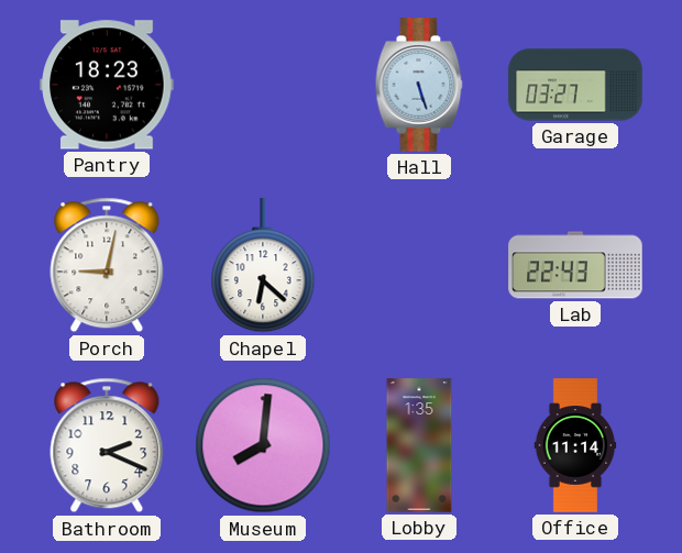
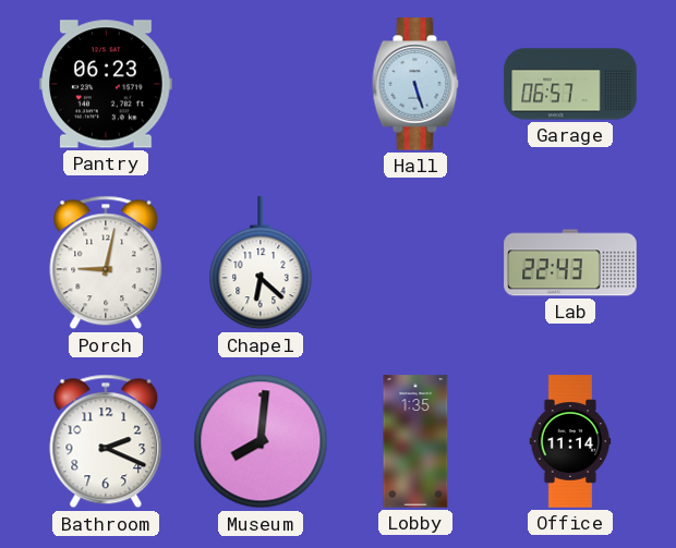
Pantry: 18:23 -> 06:23 (106, 84)
Garage: 03:27 -> 06:57 (570, 84)
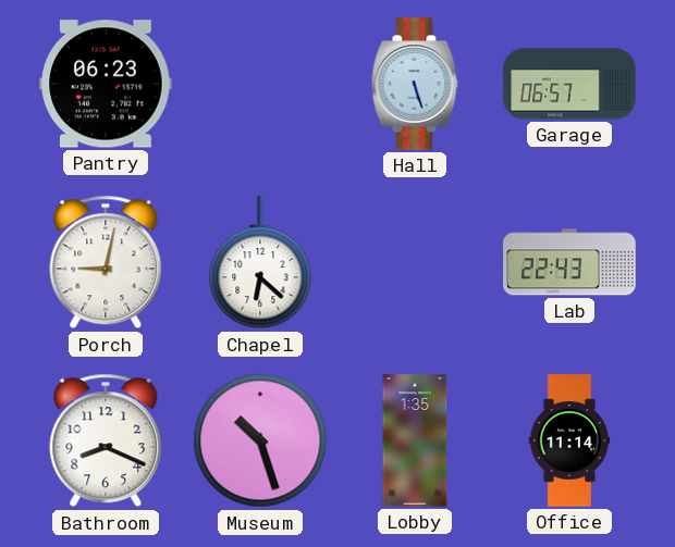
Bathroom: 2:19 -> 8:19 (106, 440)
Museum: 8:01 -> 10:27 (260, 440)
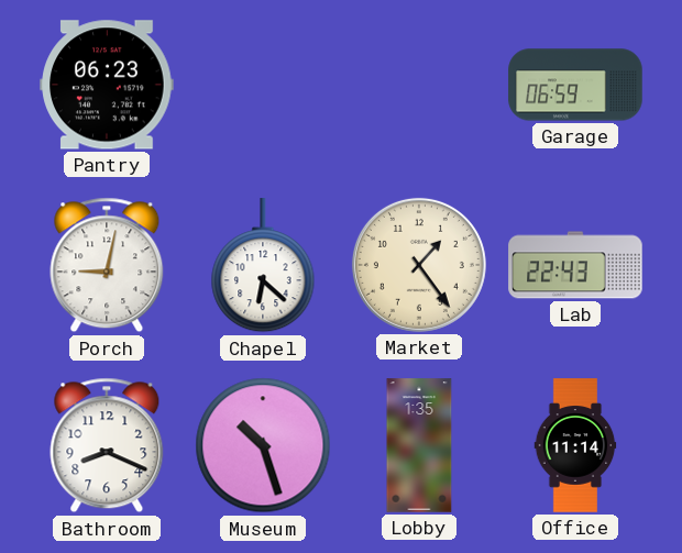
Hall: 5:27 -> none (415, 84)
Garage: 06:57 -> 06:59 (575, 85)
Market: none -> 1:24 (419, 265)
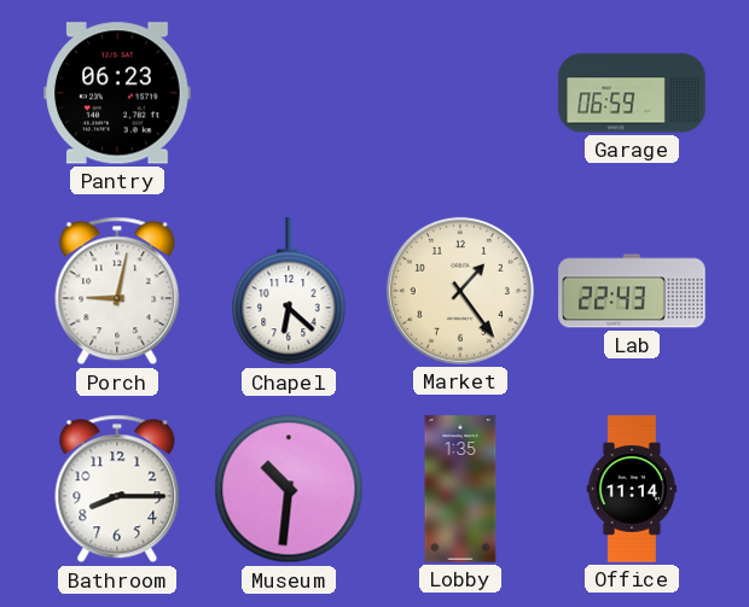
Bathroom: 8:19 -> 8:15 (117, 489)
Museum: 10:27 -> 10:31 (289, 489)
